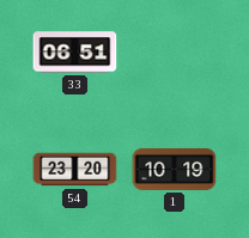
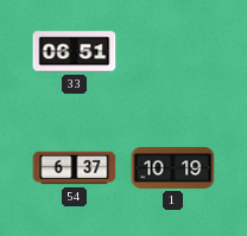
54: 23:20 -> 6:37 (75, 168)
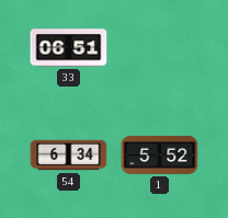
54: 6:37 -> 6:34 (69, 156)
1: 10:19 -> 5:52 (160, 154)
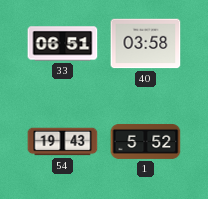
40: none -> 03:58 (146, 44)
54: 6:34 -> 19:43 (63, 142)
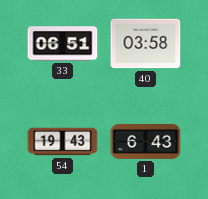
1: 5:52 -> 6:43 (146, 141)
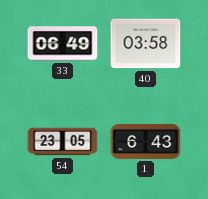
33: 06:51 -> 06:49 (63, 44)
54: 19:43 -> 23:05 (63, 142)
